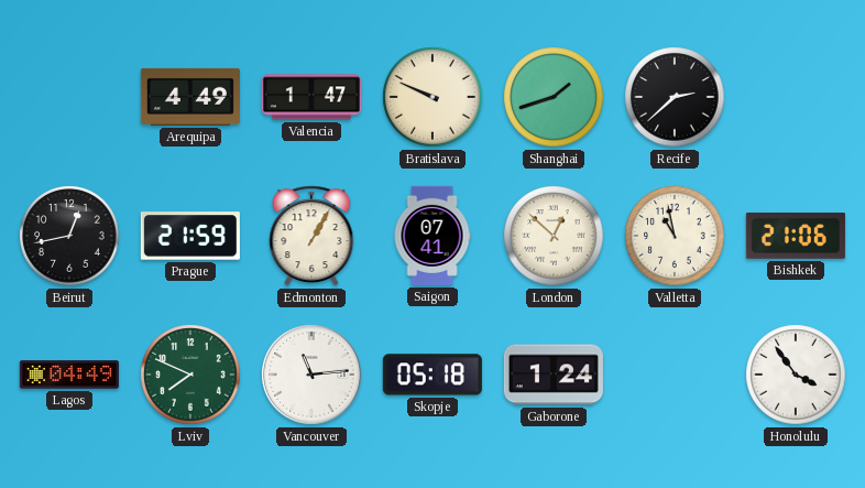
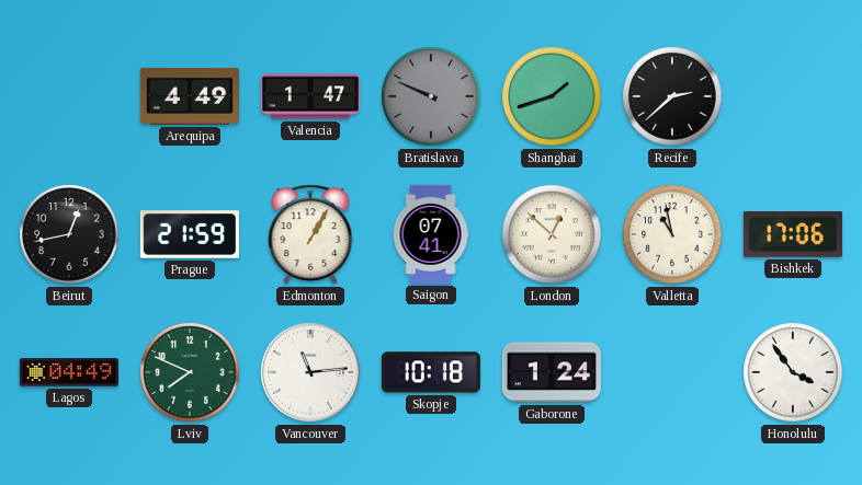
Bratislava dial: cream -> grey (431, 96)
Bishkek: 21:06 -> 17:06 (793, 234)
Skopje: 05:18 -> 10:18 (431, 372)
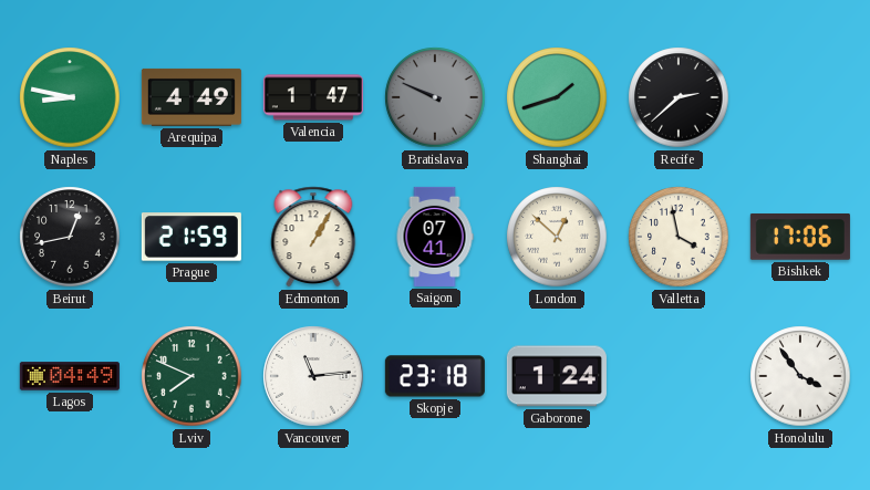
Naples: none -> 8:47 (70, 97)
Valletta: 10:58 -> 3:58 (679, 237)
Skopje: 10:18 -> 23:18 (435, 376)
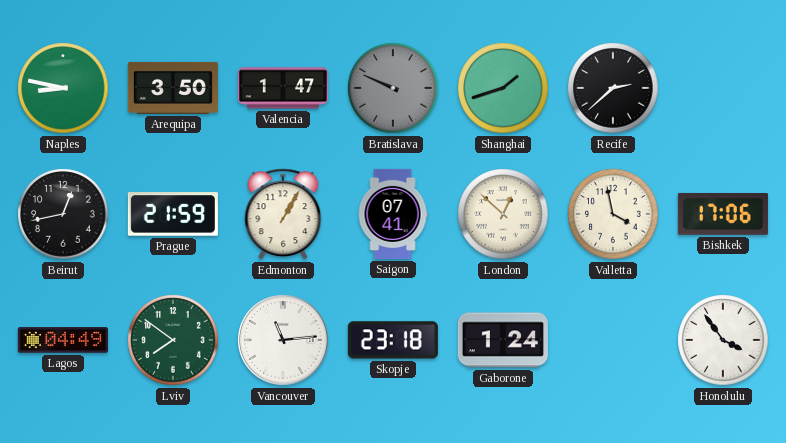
Arequipa: 4:49 -> 3:50 (173, 88)
Lviv: 7:49 -> 7:51 (173, 340)
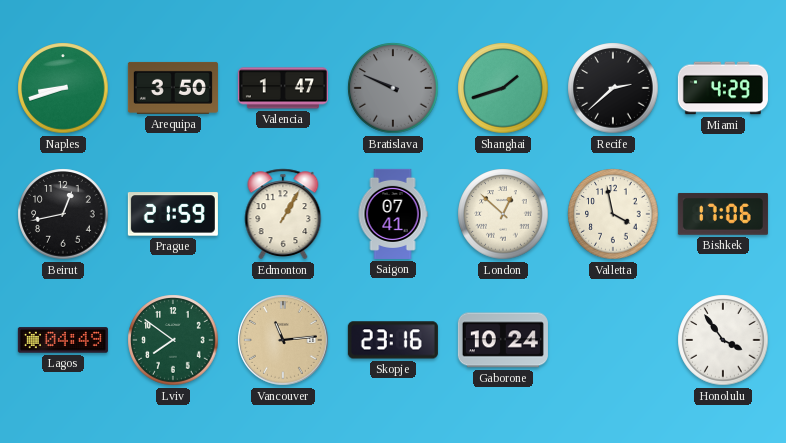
Naples: 8:47 -> 8:42 (63, 88)
Miami: none -> 4:29 (723, 88)
Vancouver dial: white -> champagne (283, 340)
Skopje: 23:18 -> 23:16 (393, 340)
Gaborone: 1:24 -> 10:24 (503, 340)
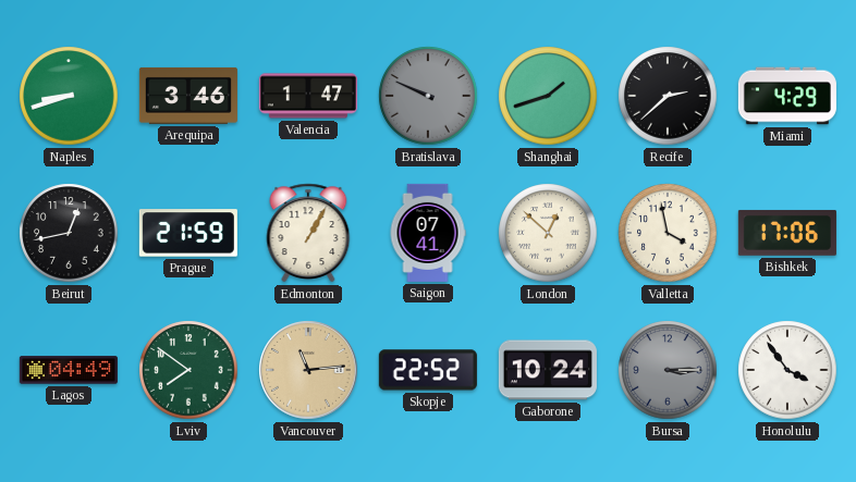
Arequipa: 3:50 -> 3:46 (188, 96)
Skopje: 23:16 -> 22:52 (428, 370)
Bursa: none -> 3:15 (668, 370)
